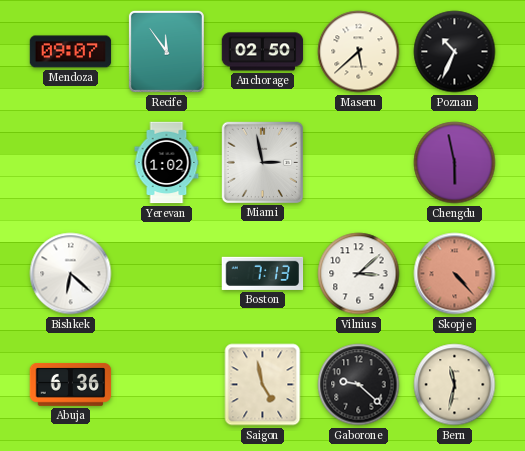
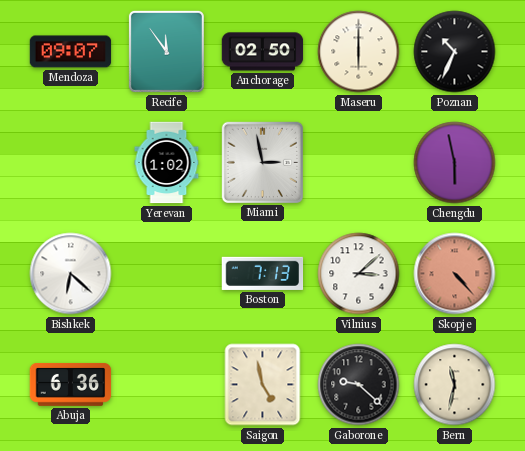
Maseru: 5:38 -> 6:00 (359, 52)
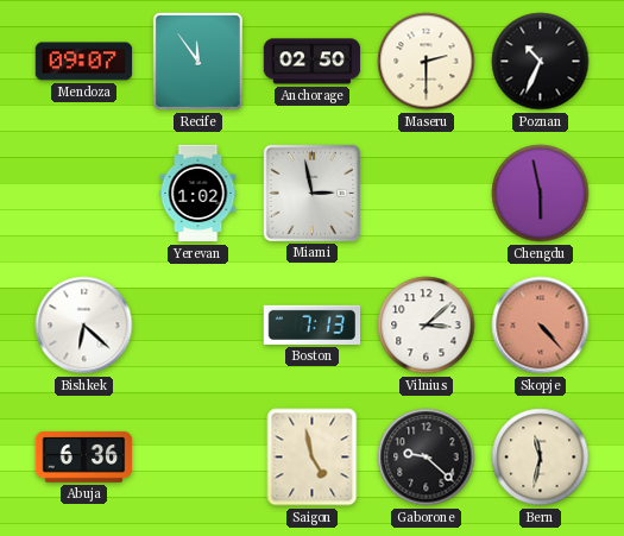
Maseru: 6:00 -> 2:30 (427, 62)
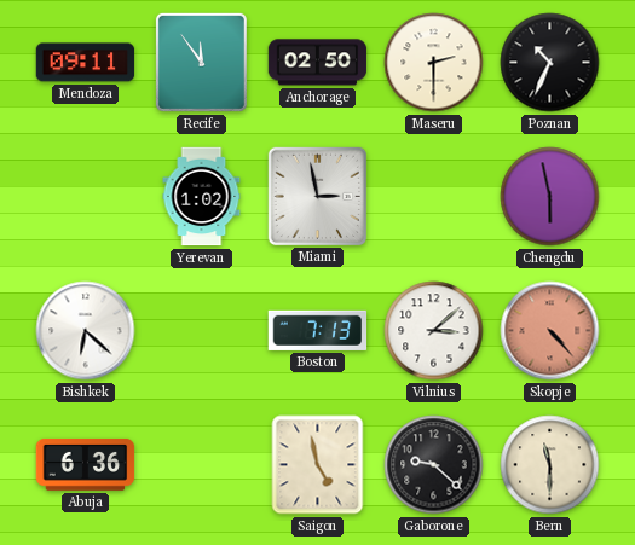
Mendoza: 09:07 -> 09:11 (86, 63)
Bern: 11:32 -> 11:30 (550, 465)
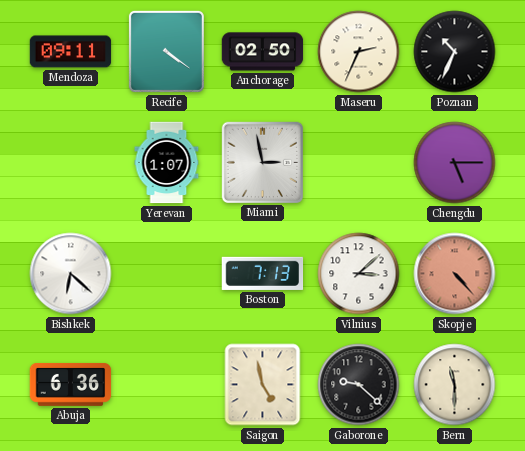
Recife: 11:54 -> 4:21 (166, 51)
Maseru: 2:30 -> 2:34 (359, 52)
Yerevan: 1:02 -> 1:07 (167, 163)
Chengdu: 5:58 -> 5:15 (455, 163)
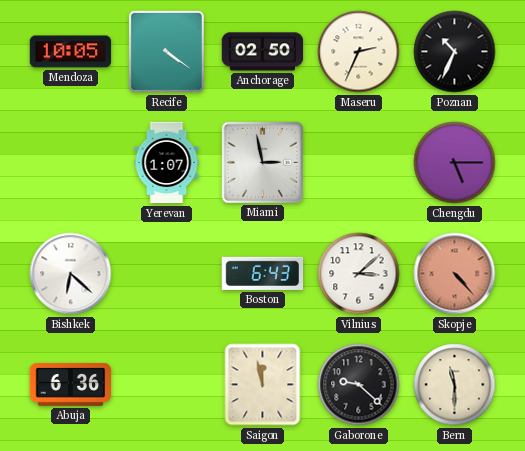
Mendoza: 09:11 -> 10:05 (71, 52)
Boston: 7:13 -> 6:43 (263, 273)
Saigon: 4:58 -> 11:58 (263, 385)
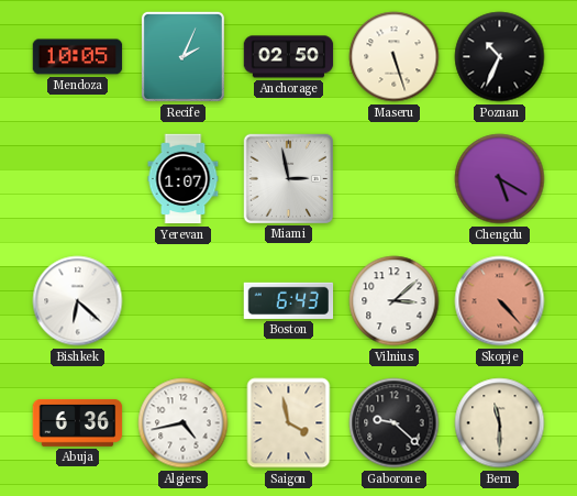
Recife: 4:21 -> 2:04 (182, 56)
Maseru: 2:34 -> 5:27 (395, 57)
Chengdu: 5:15 -> 5:20 (500, 179)
Algiers: none -> 4:43 (184, 423)
Saigon: 11:58 -> 3:58 (289, 423)
